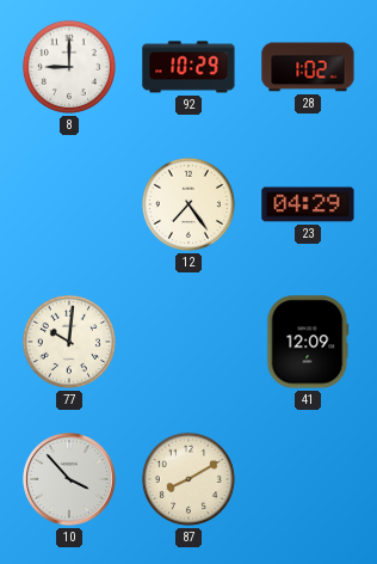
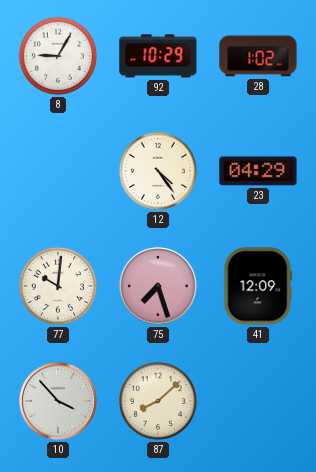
8: 9:00 -> 9:05 (58, 56)
12: 7:24 -> 4:24 (158, 171)
75: none -> 7:27 (159, 287)
87: 8:10 -> 8:08 (158, 401)
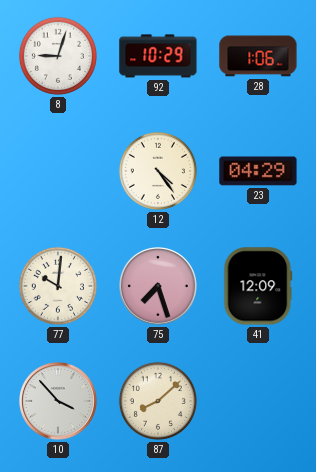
8: 9:05 -> 9:03 (58, 56)
28: 1:02 -> 1:06 (258, 56)
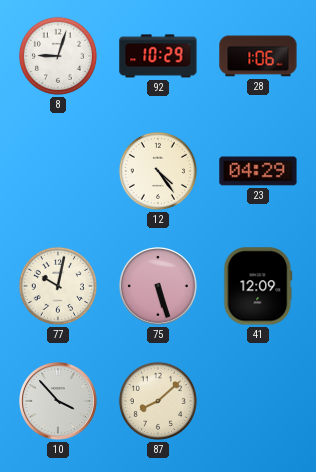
77: 10:01 -> 10:02 (58, 286)
75: 7:27 -> 5:27 (159, 287)
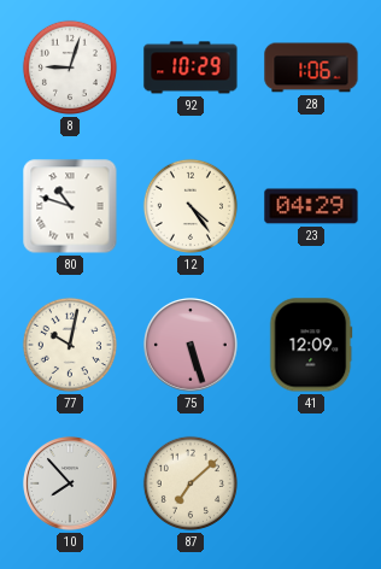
80: none -> 10:48 (70, 206)
10: 3:53 -> 7:53 (71, 485)
87: 8:08 -> 7:08 (190, 483)
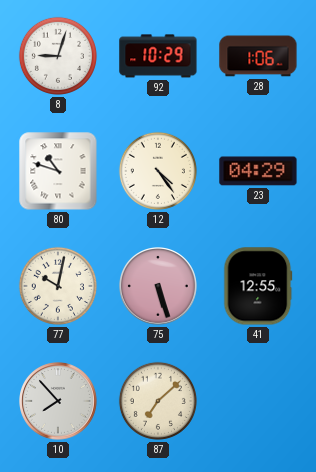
41: 12:09 -> 12:55 (258, 286)
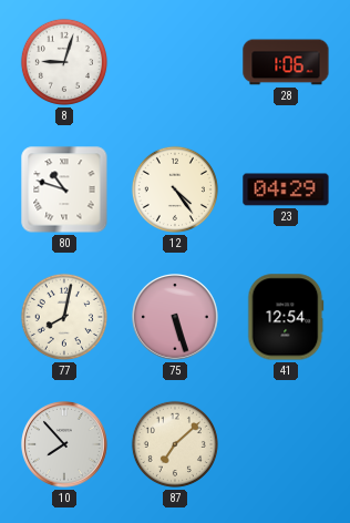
92: 10:29 -> none (158, 56)
77: 10:02 -> 8:02 (64, 317)
41: 12:55 -> 12:54 (286, 317)
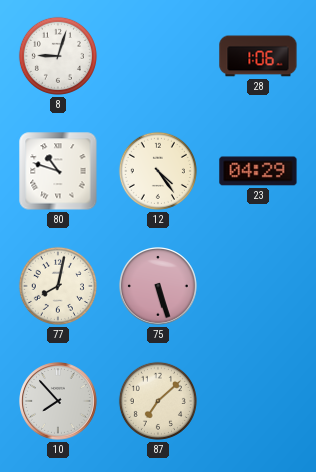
41: 12:54 -> none (286, 317)
